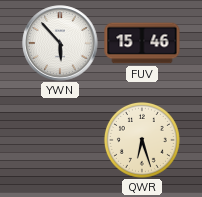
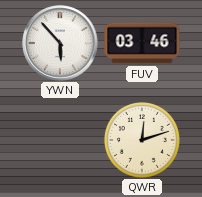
FUV: 15:46 -> 03:46 (142, 43)
QWR: 6:27 -> 12:12 (142, 140)
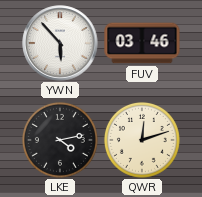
LKE: none -> 4:13 (60, 140)
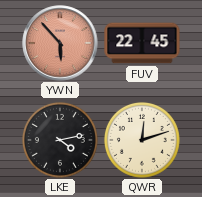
YWN dial: white -> salmon (60, 43)
FUV: 03:46 -> 22:45 (142, 43)
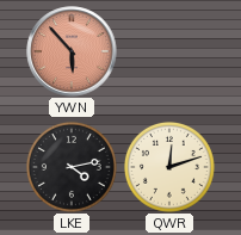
FUV: 22:45 -> none (142, 43)
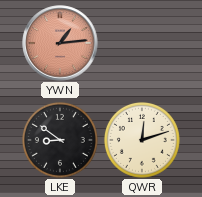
YWN: 5:53 -> 1:14 (60, 43)
LKE: 4:13 -> 8:51 (60, 140)
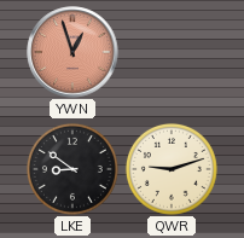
YWN: 1:14 -> 12:57 (72, 52)
QWR: 12:12 -> 9:12 (172, 169)
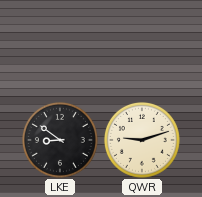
YWN: 12:57 -> none (72, 52)
